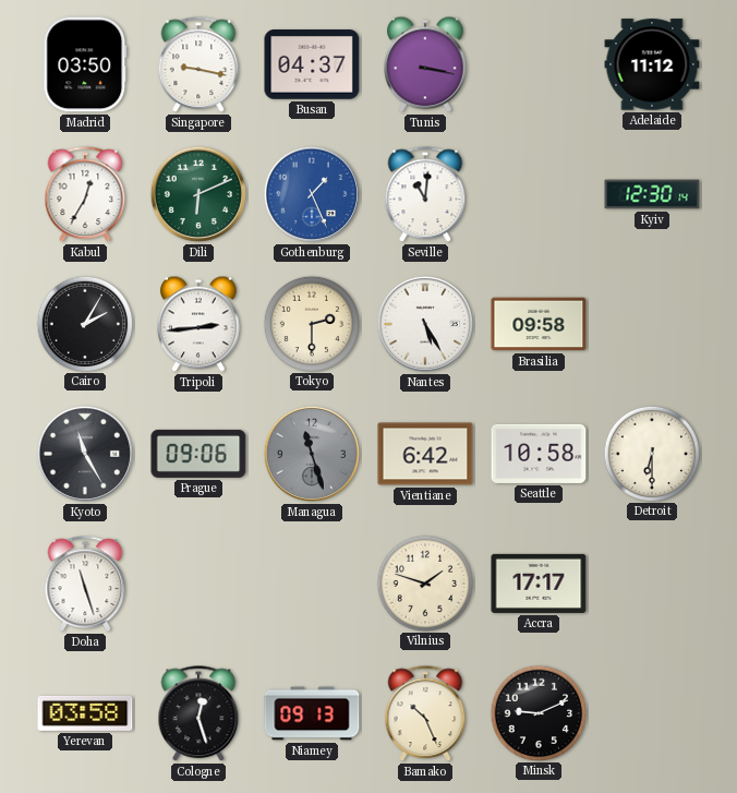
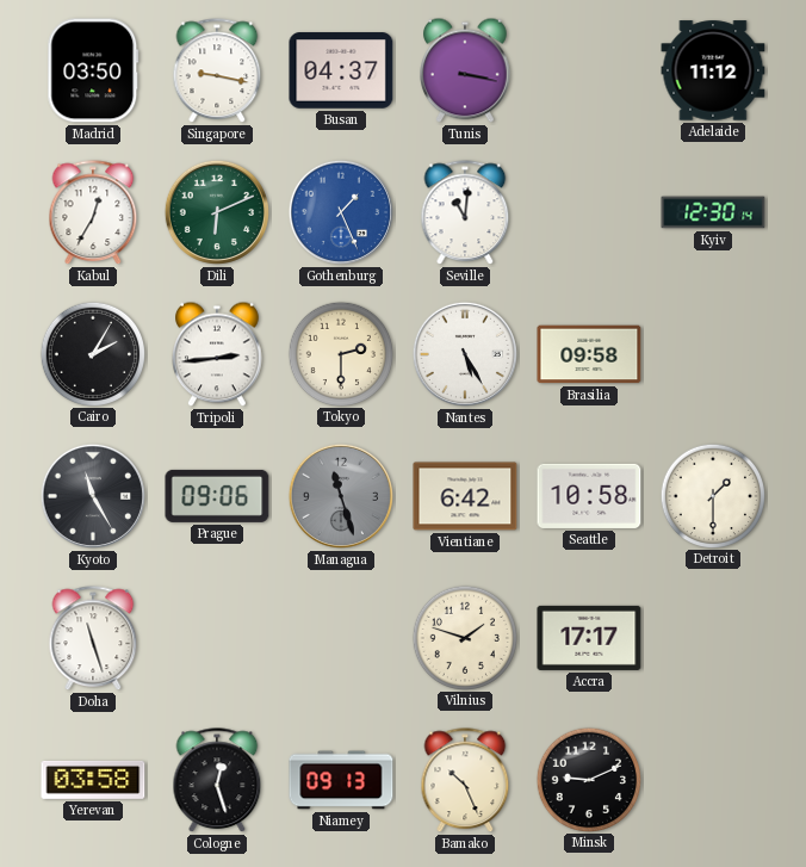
Detroit: 6:30 -> 1:30 (712, 495)
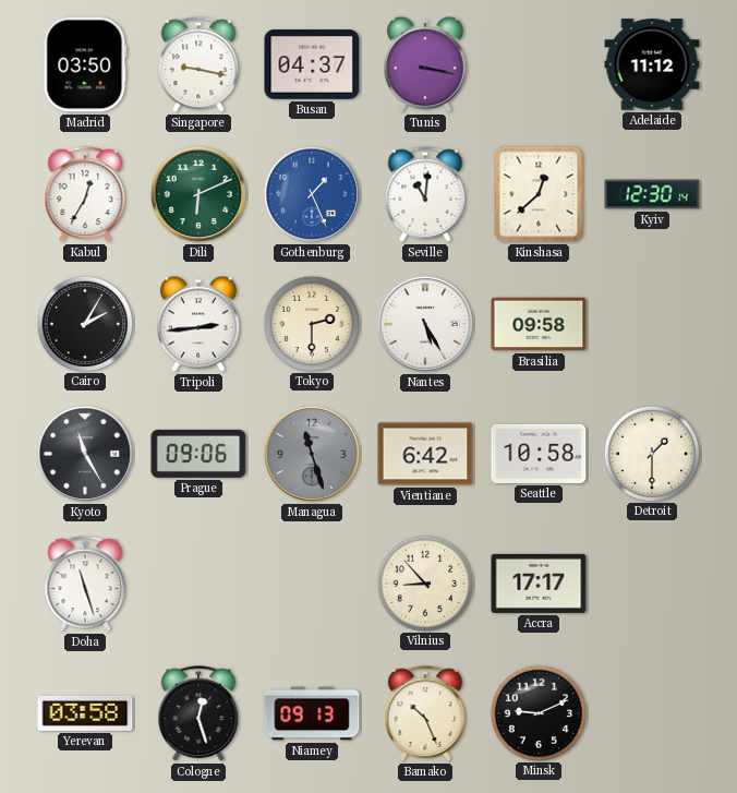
Kinshasa: none -> 12:38 (539, 194)
Vilnius: 1:48 -> 8:53 (424, 582)
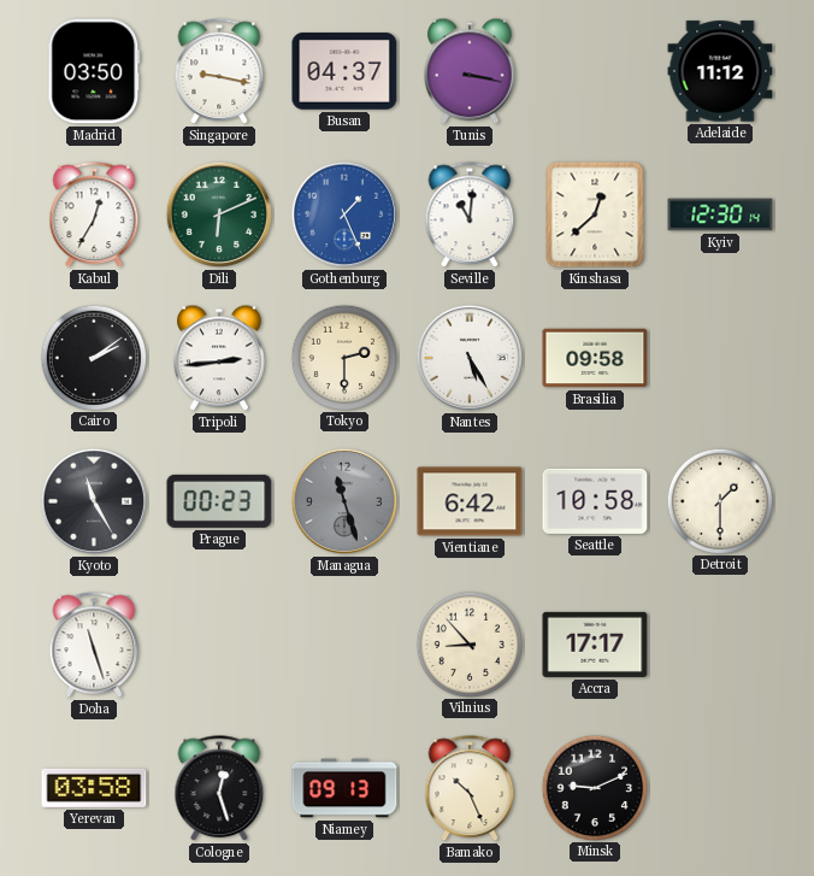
Cairo: 2:05 -> 2:09 (93, 357)
Prague: 09:06 -> 00:23 (219, 501)
